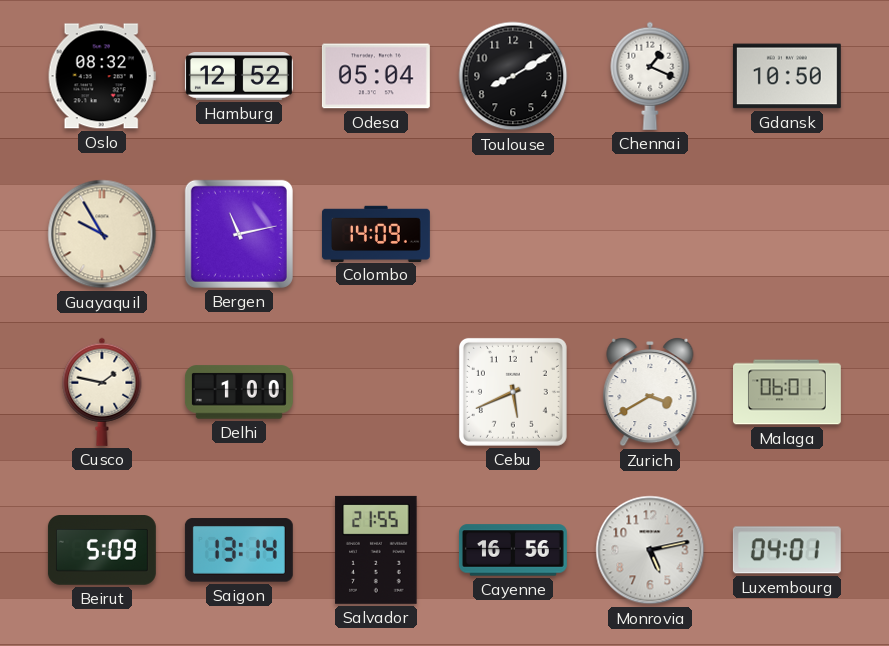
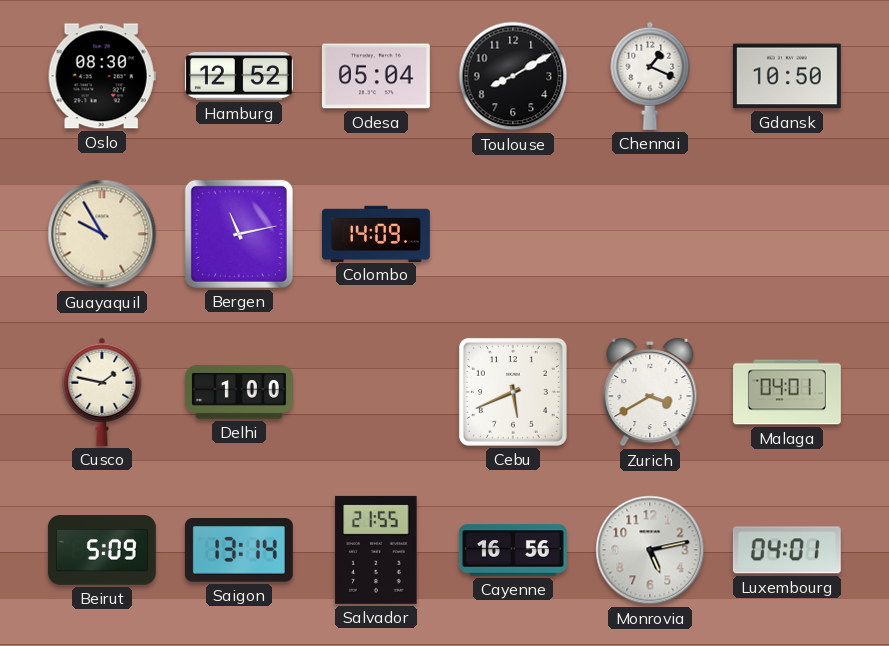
Oslo: 08:32 -> 08:30 (102, 76)
Malaga: 06:01 -> 04:01 (788, 392)
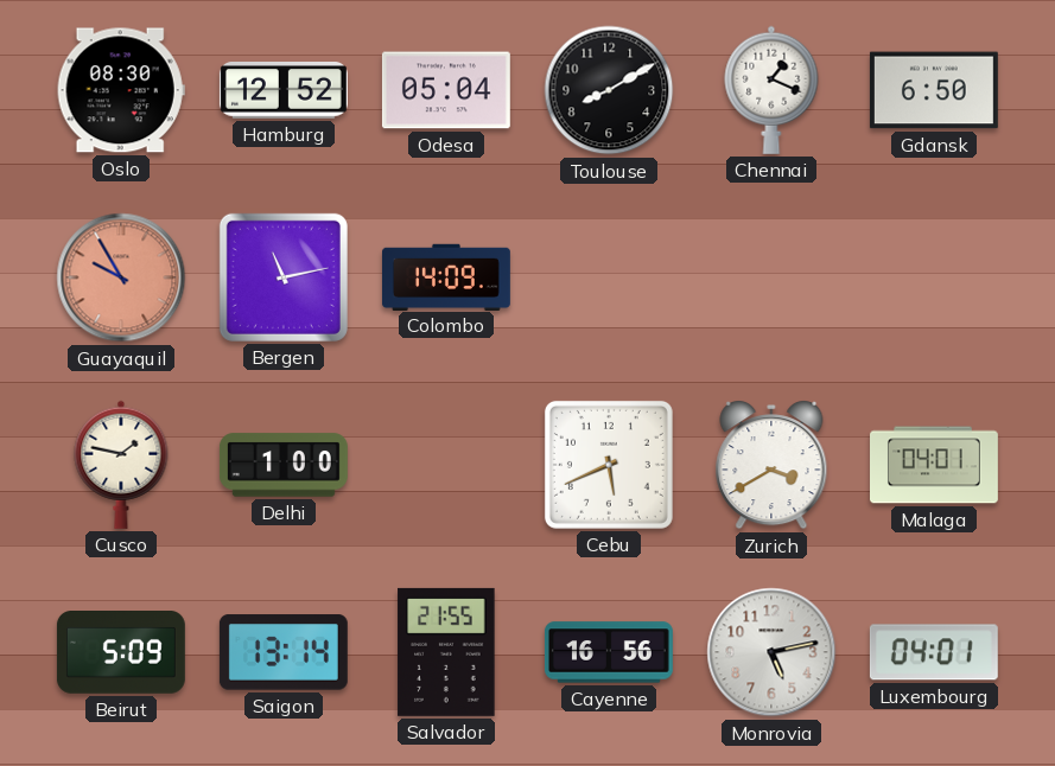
Gdansk: 10:50 -> 6:50 (934, 90)
Guayaquil dial: cream -> salmon (121, 277)
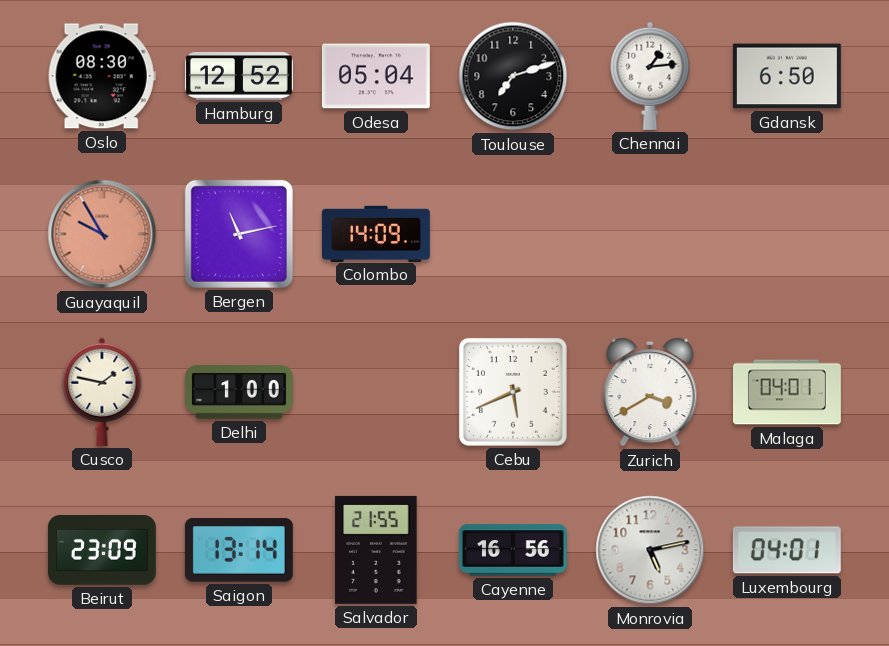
Toulouse: 8:10 -> 7:12 (513, 76)
Chennai: 1:19 -> 1:14 (650, 76)
Beirut: 5:09 -> 23:09 (102, 551)
